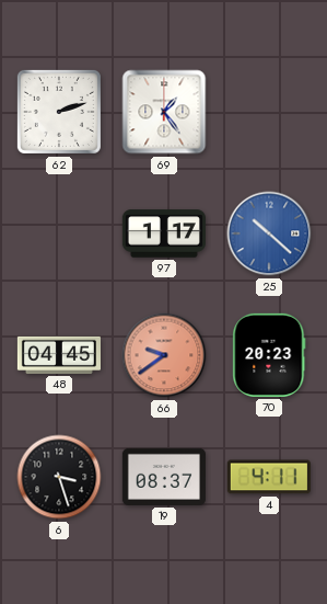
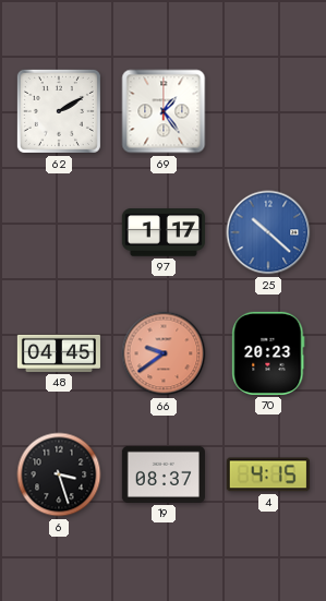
62: 2:12 -> 2:10 (59, 111)
4: 4:11 -> 4:15 (268, 474)
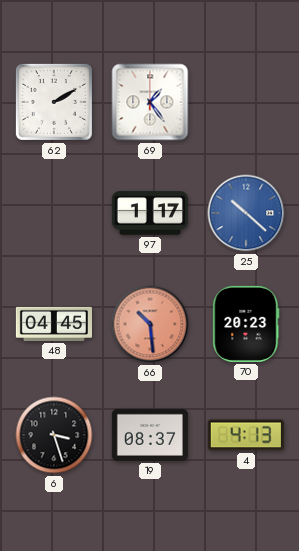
66: 9:39 -> 10:29 (150, 324)
4: 4:15 -> 4:13 (246, 435)
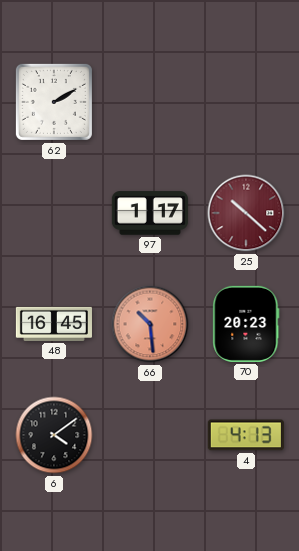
69: 1:24 -> none (150, 102)
25 dial: blue -> burgundy (246, 213)
48: 04:45 -> 16:45 (54, 324)
6: 3:27 -> 4:09 (54, 435)
19: 08:37 -> none (150, 435)
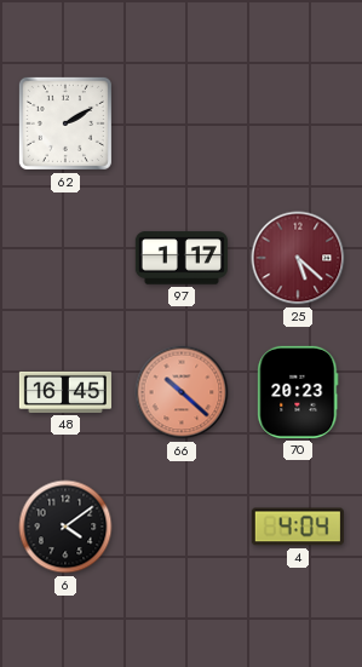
25: 10:22 -> 5:22 (298, 258)
66: 10:29 -> 10:22 (182, 392)
4: 4:13 -> 4:04 (298, 527)
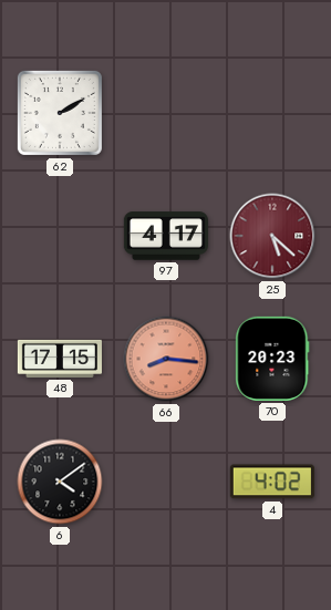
97: 1:17 -> 4:17 (166, 236)
48: 16:45 -> 17:15 (60, 359)
66: 10:22 -> 8:16 (166, 359)
4: 4:04 -> 4:02 (272, 482)
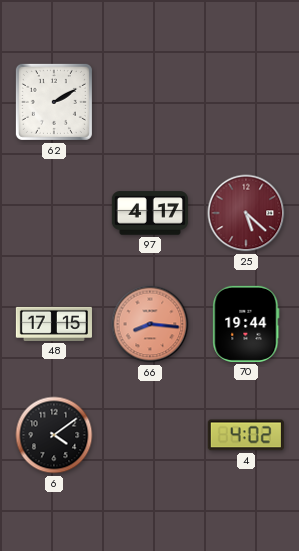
70: 20:23 -> 19:44 (246, 324)
